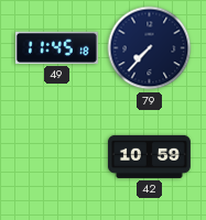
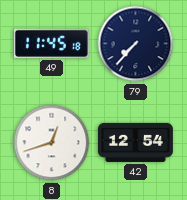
8: none -> 12:42 (52, 143)
42: 10:59 -> 12:54 (135, 142)
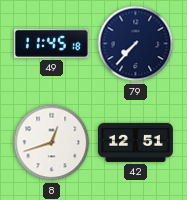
42: 12:54 -> 12:51 (135, 142)
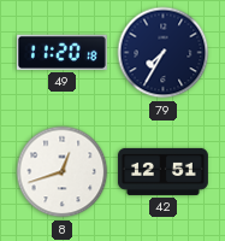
49: 11:45 -> 11:20 (61, 52)
79: 7:37 -> 7:35 (164, 53)
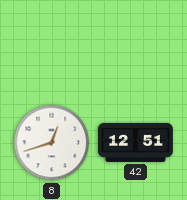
49: 11:20 -> none (61, 52)
79: 7:35 -> none (164, 53)
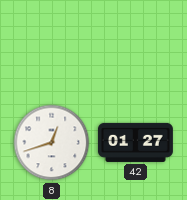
42: 12:51 -> 01:27 (135, 142)
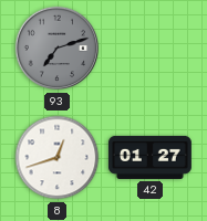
93: none -> 7:12 (58, 49)
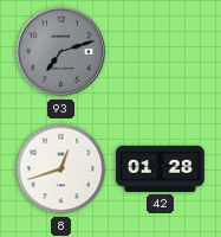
42: 01:27 -> 01:28 (160, 168)
